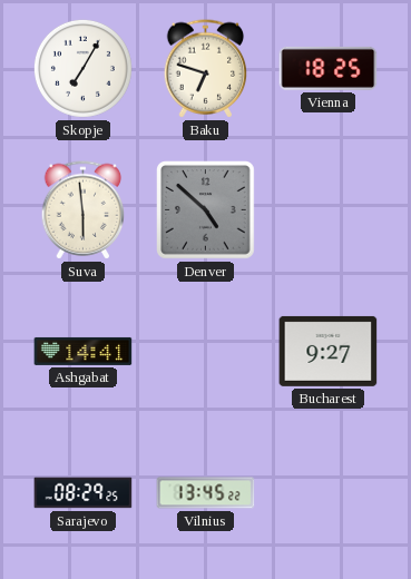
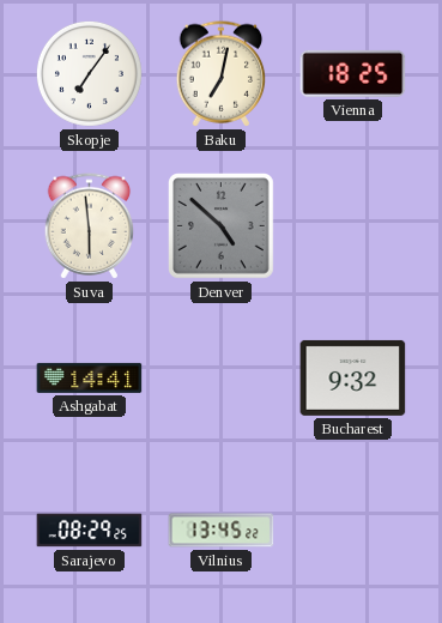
Skopje: 7:05 -> 7:06 (89, 73)
Baku: 6:48 -> 7:02 (222, 74)
Bucharest: 9:27 -> 9:32 (353, 377)
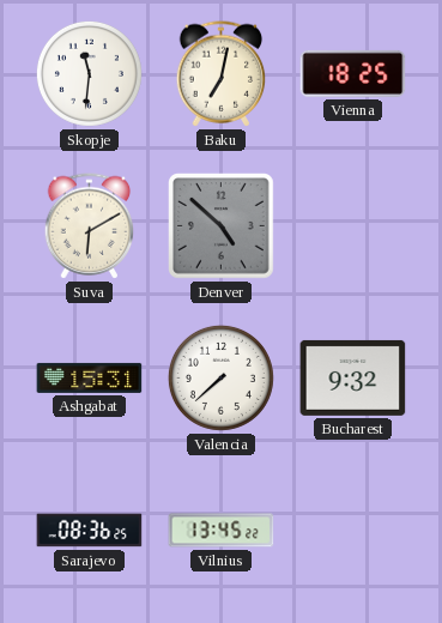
Skopje: 7:06 -> 11:31 (89, 73)
Suva: 5:59 -> 6:10 (90, 226)
Ashgabat: 14:41 -> 15:31 (90, 377)
Valencia: none -> 7:38 (220, 377)
Sarajevo: 08:29 -> 08:36 (90, 531)
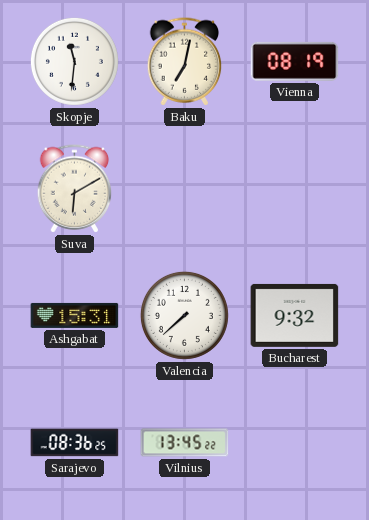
Vienna: 18:25 -> 08:19 (295, 61)
Denver: 4:52 -> none (222, 226)
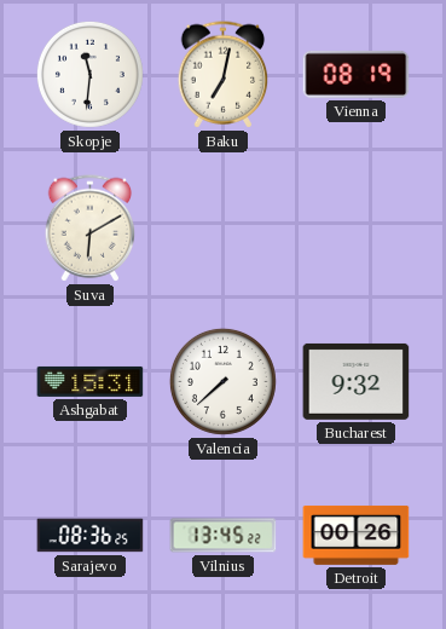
Detroit: none -> 00:26 (357, 535)
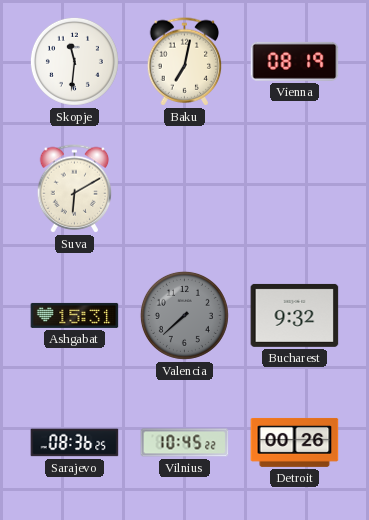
Valencia dial: white -> grey (184, 315)
Vilnius: 13:45 -> 10:45 (185, 443)
